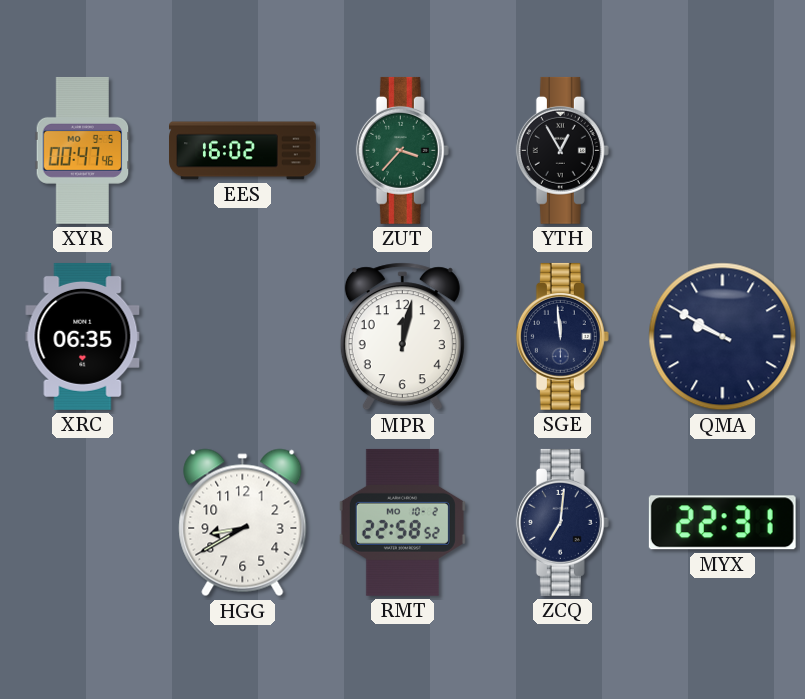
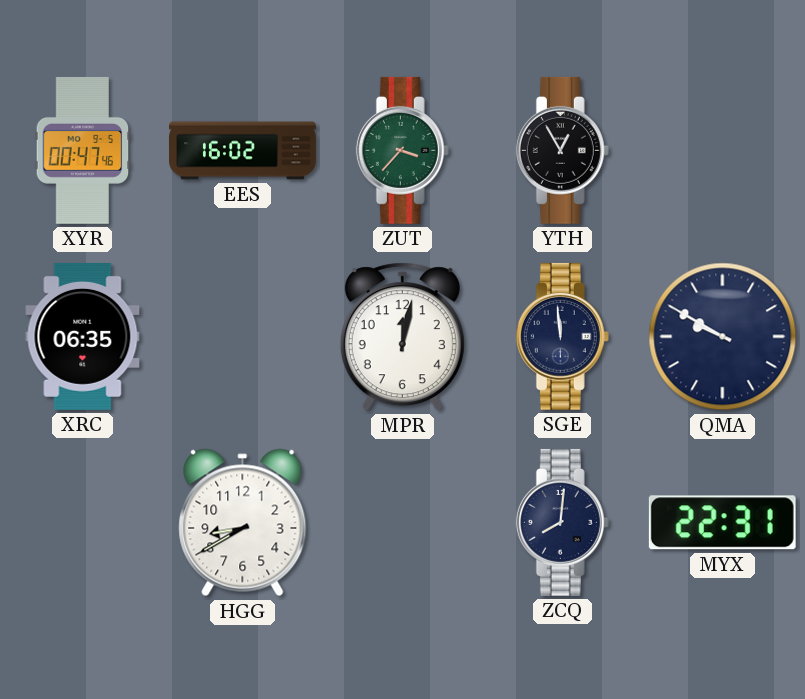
RMT: 22:58 -> none (402, 522)
ZCQ: 7:01 -> 8:01 (562, 522)
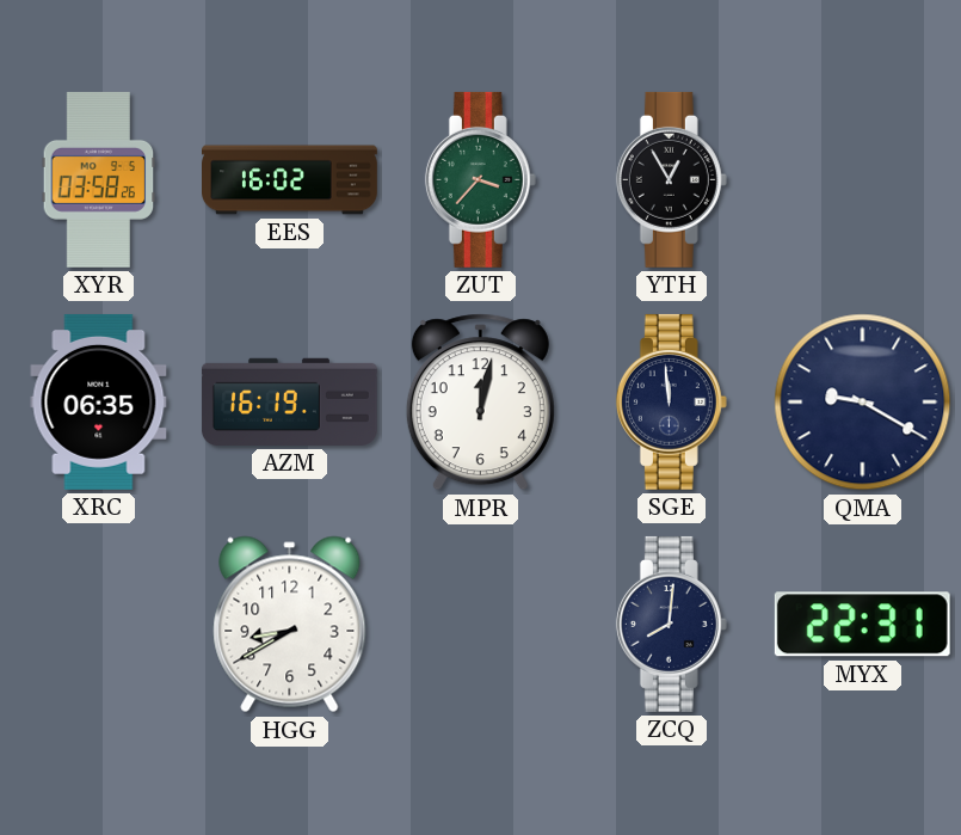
XYR: 00:47 -> 03:58 (99, 179)
AZM: none -> 16:19 (290, 401)
QMA: 9:50 -> 9:20 (863, 403)
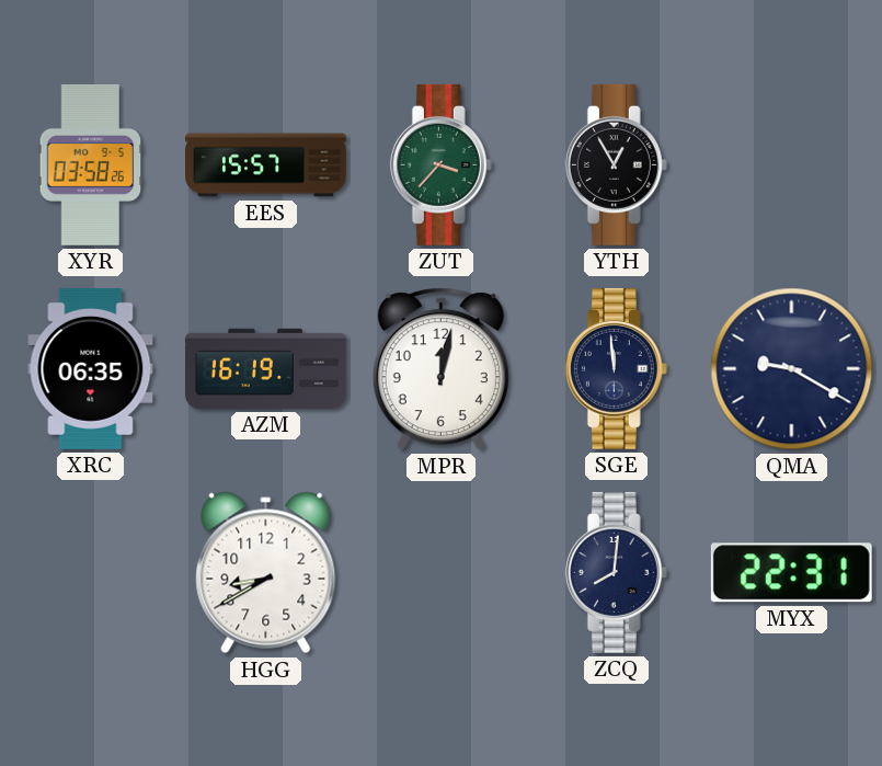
EES: 16:02 -> 15:57 (266, 165)
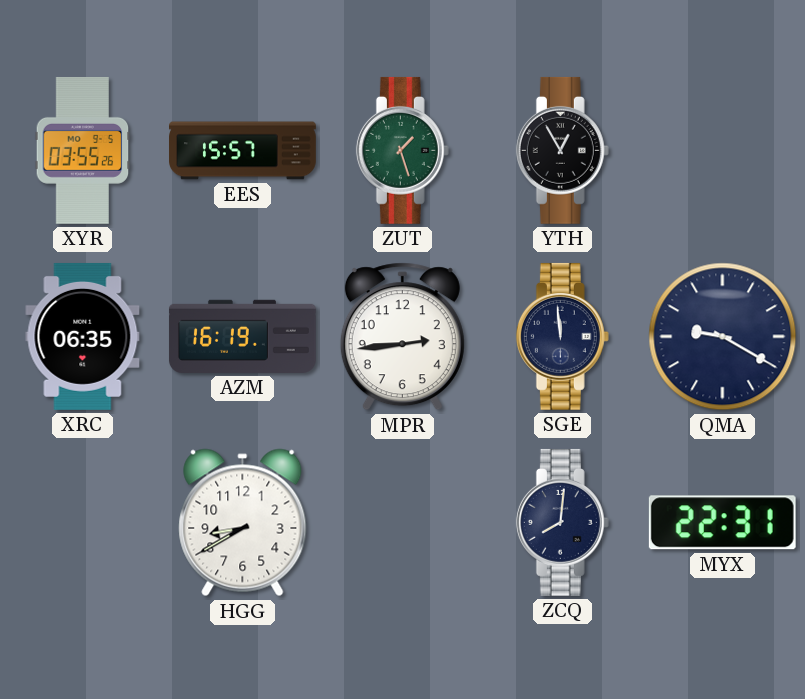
XYR: 03:58 -> 03:55 (83, 150)
ZUT: 3:37 -> 1:27 (402, 150)
MPR: 12:02 -> 2:44 (402, 337)
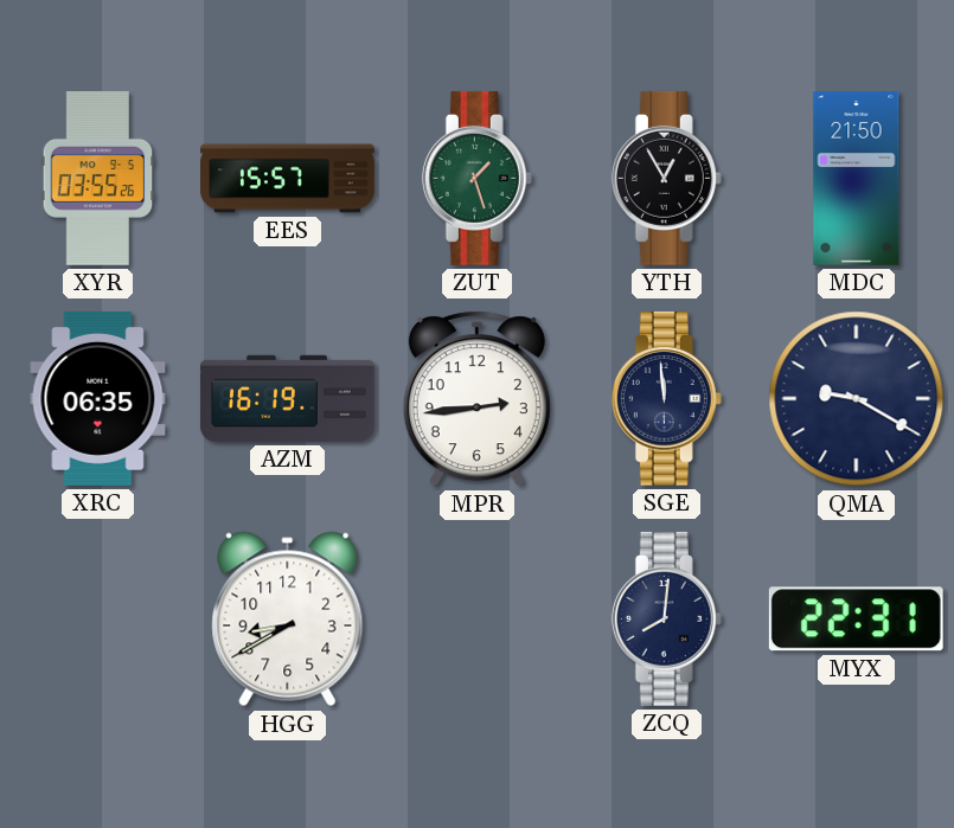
MDC: none -> 21:50 (857, 178)
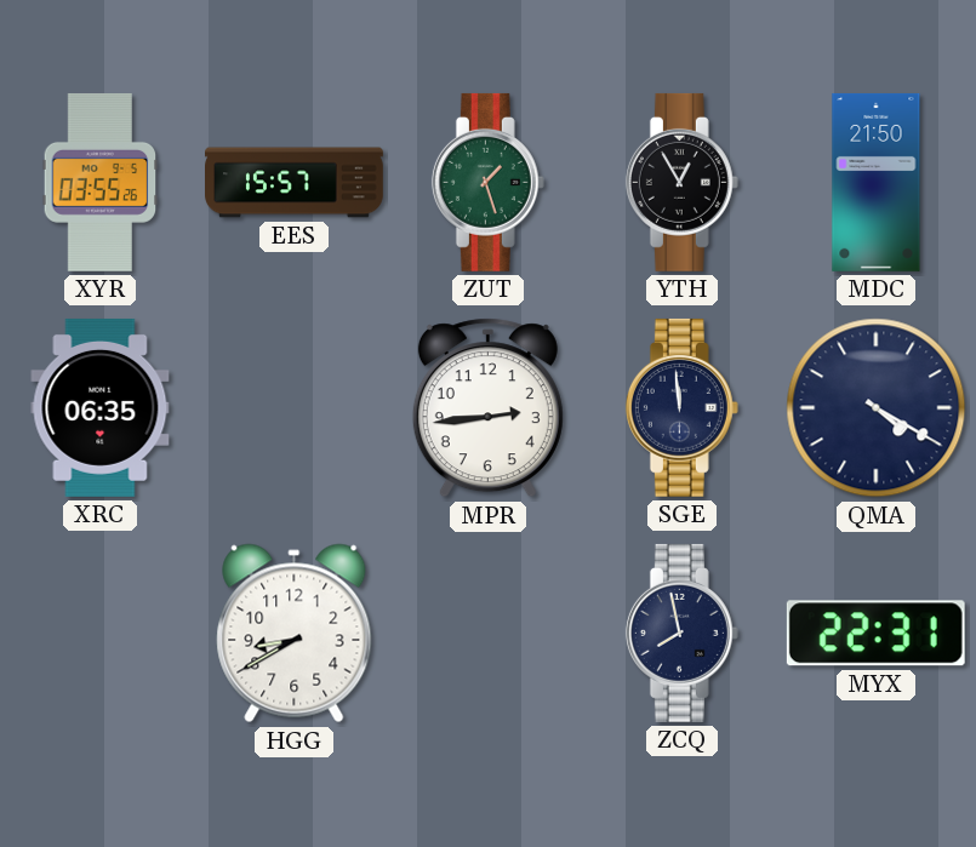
AZM: 16:19 -> none (288, 398)
QMA: 9:20 -> 4:20 (877, 408)
ZCQ: 8:01 -> 7:58 (681, 633)
